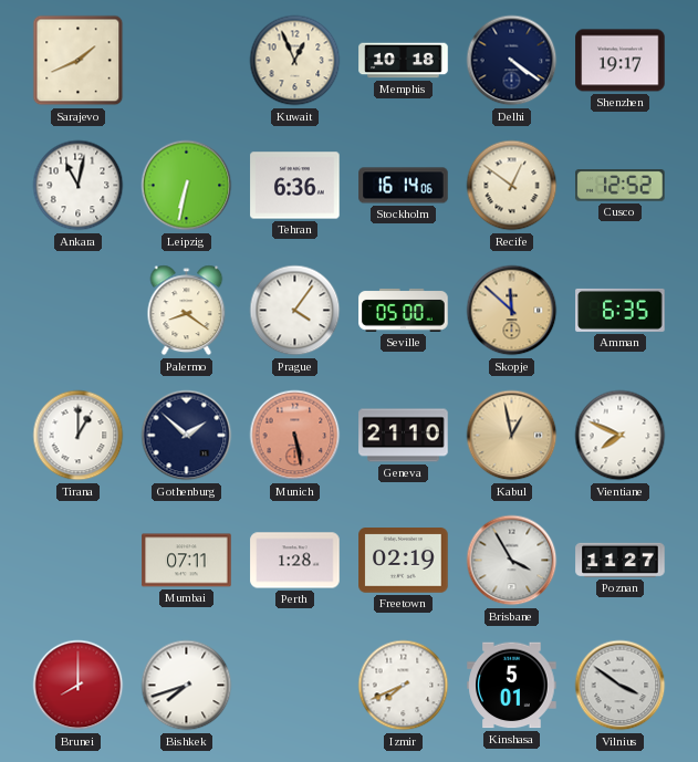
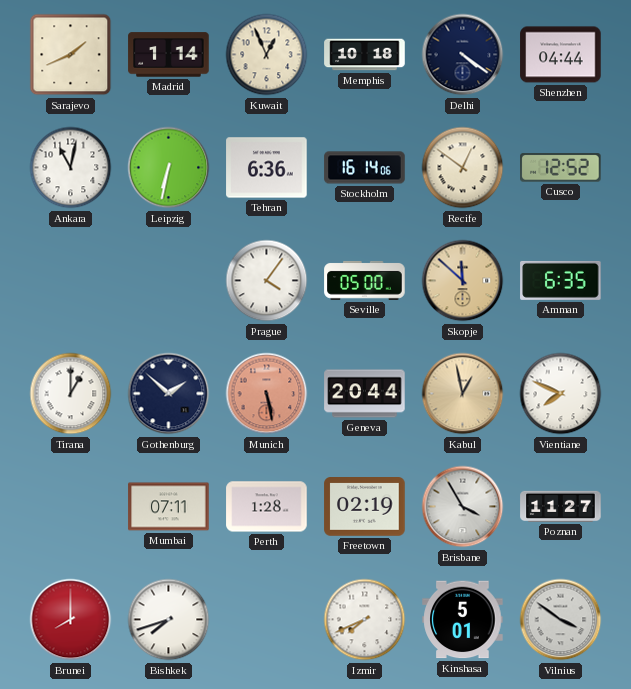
Madrid: none -> 1:14 (169, 55)
Shenzhen: 19:17 -> 04:44 (561, 55)
Palermo: 8:21 -> none (187, 311)
Geneva: 21:10 -> 20:44 (365, 394)
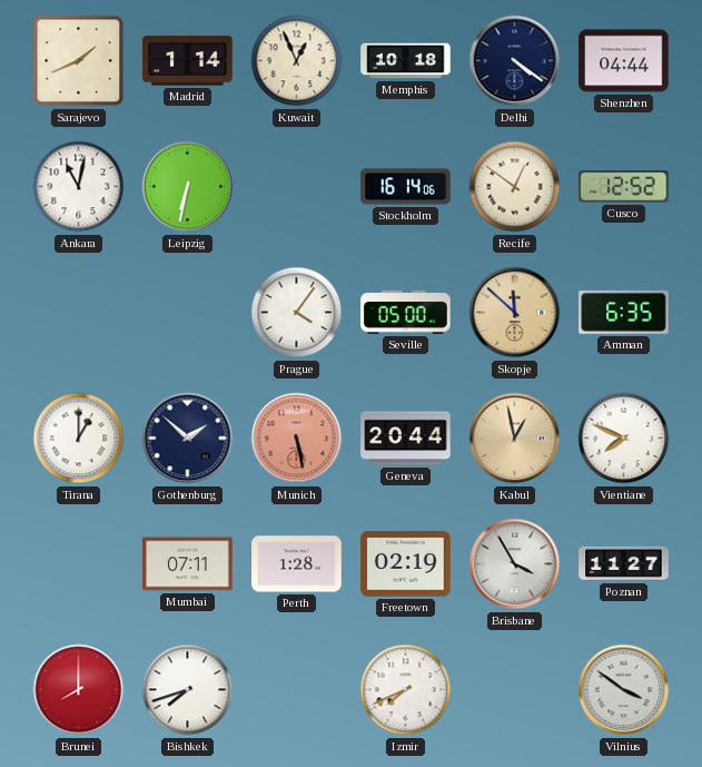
Tehran: 6:36 -> none (267, 168)
Kinshasa: 5:01 -> none (463, 620)
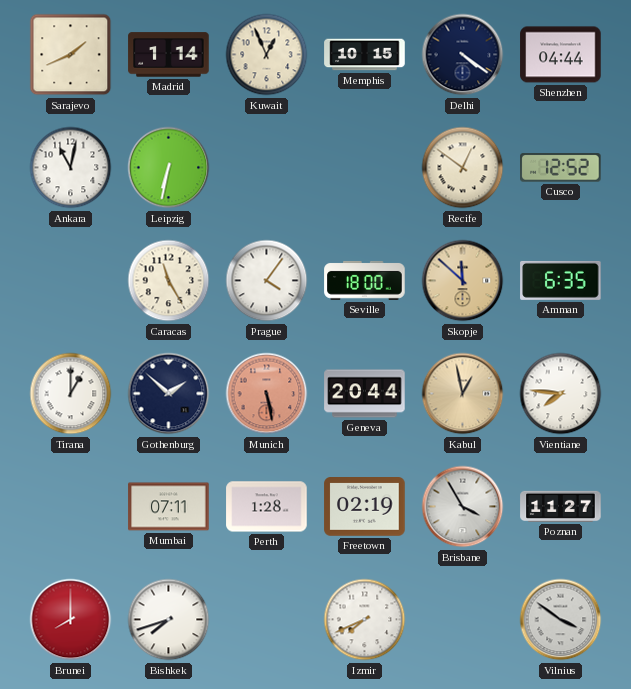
Memphis: 10:18 -> 10:15 (365, 55)
Stockholm: 16:14 -> none (406, 187)
Caracas: none -> 11:25 (169, 281)
Seville: 05:00 -> 18:00 (365, 280)
Vientiane: 7:49 -> 7:46 (561, 394)
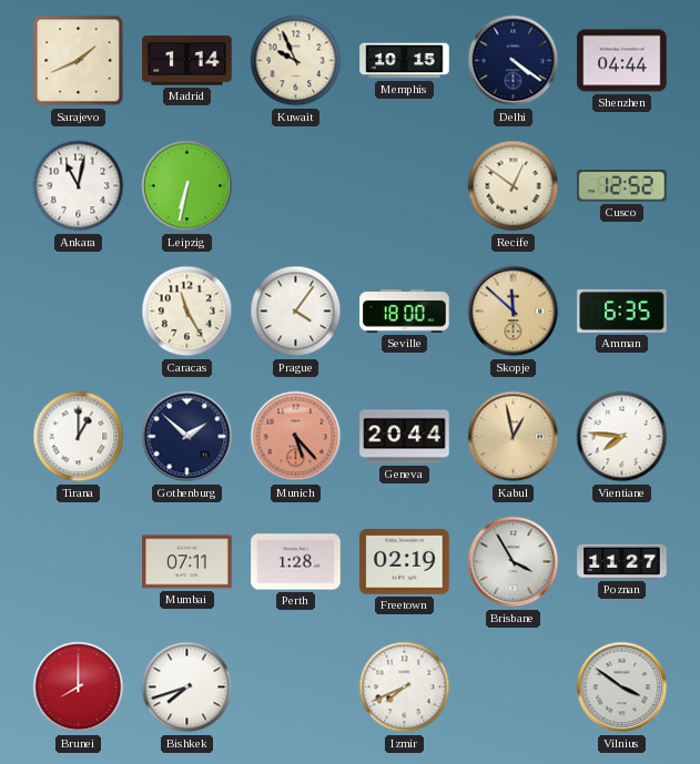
Kuwait: 12:56 -> 9:56 (296, 61)
Munich: 5:28 -> 5:23 (296, 437)
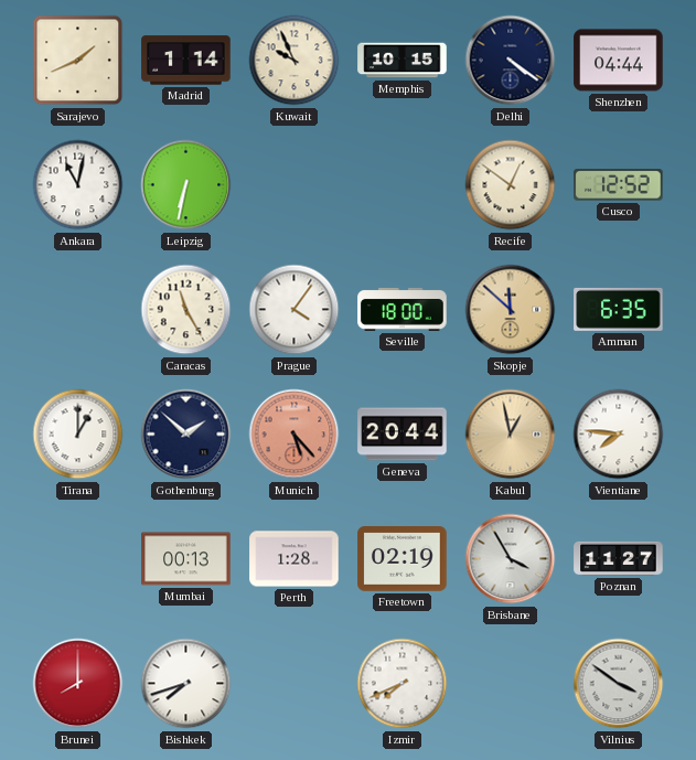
Mumbai: 07:11 -> 00:13 (186, 559)
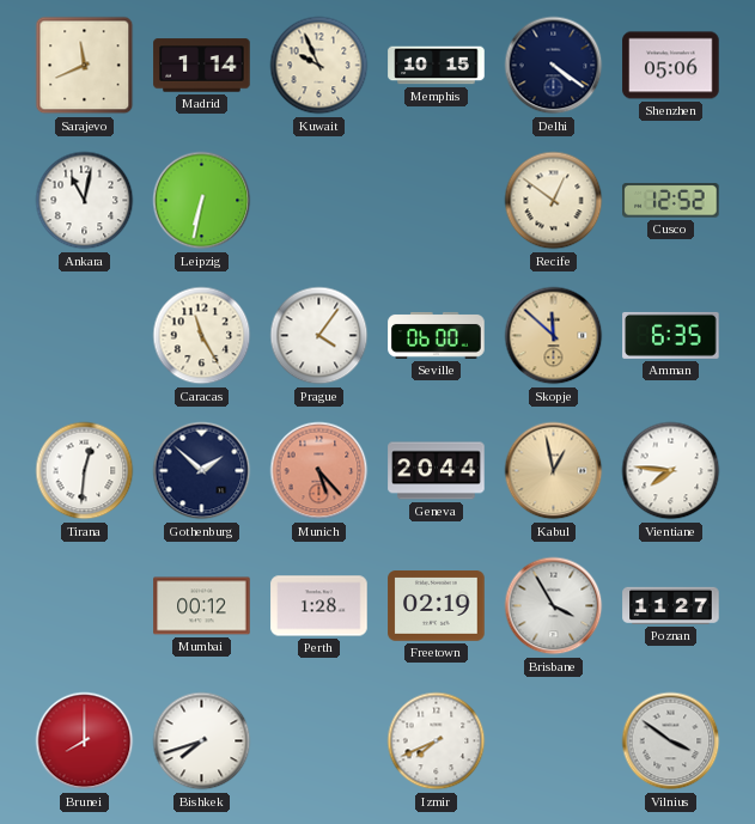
Sarajevo: 1:41 -> 11:41 (85, 66)
Shenzhen: 04:44 -> 05:06 (671, 66)
Seville: 18:00 -> 06:00 (437, 335)
Tirana: 1:00 -> 12:31 (85, 471)
Mumbai: 00:13 -> 00:12 (202, 606)
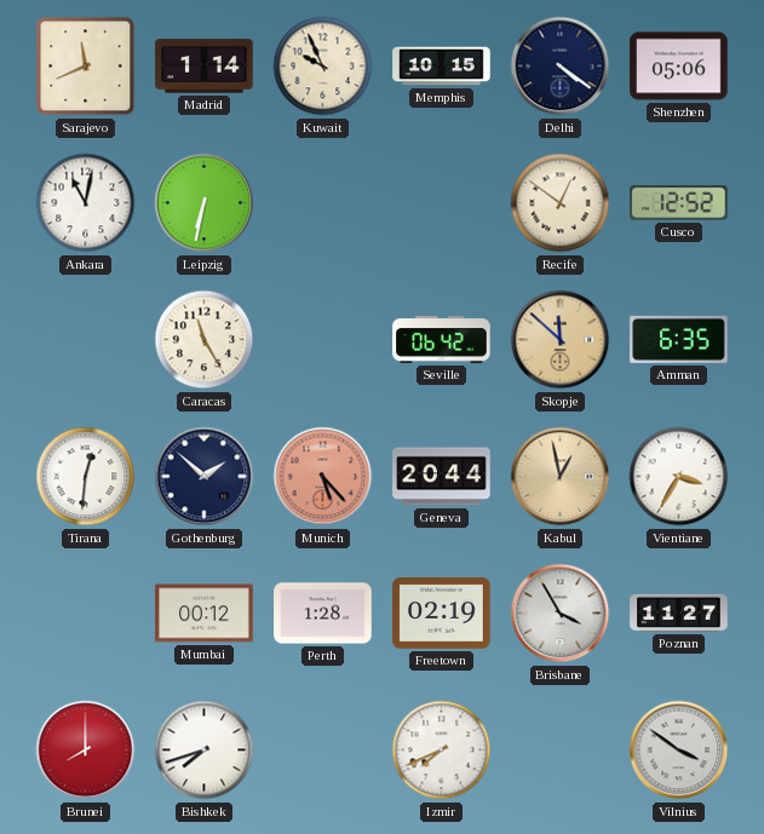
Prague: 4:06 -> none (319, 336)
Seville: 06:00 -> 06:42 (442, 339)
Vientiane: 7:46 -> 3:35 (679, 477)
